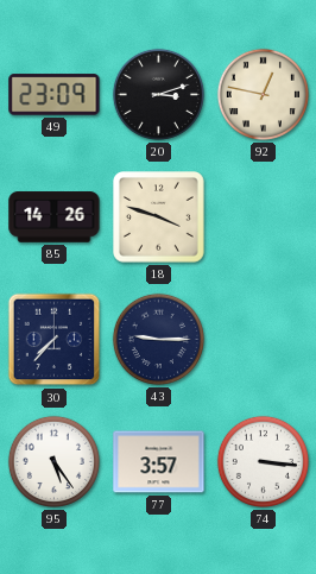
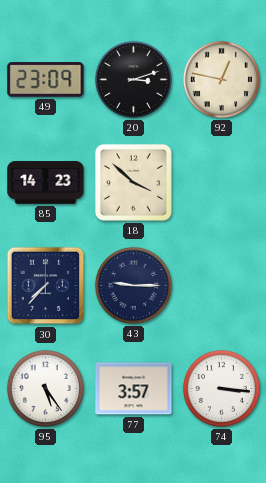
85: 14:26 -> 14:23 (46, 183)
18: 3:48 -> 3:52 (134, 183)
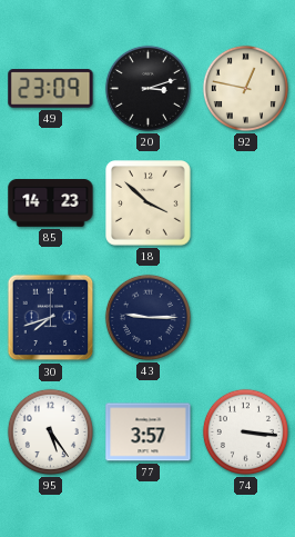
30: 7:37 -> 7:42 (51, 318)
